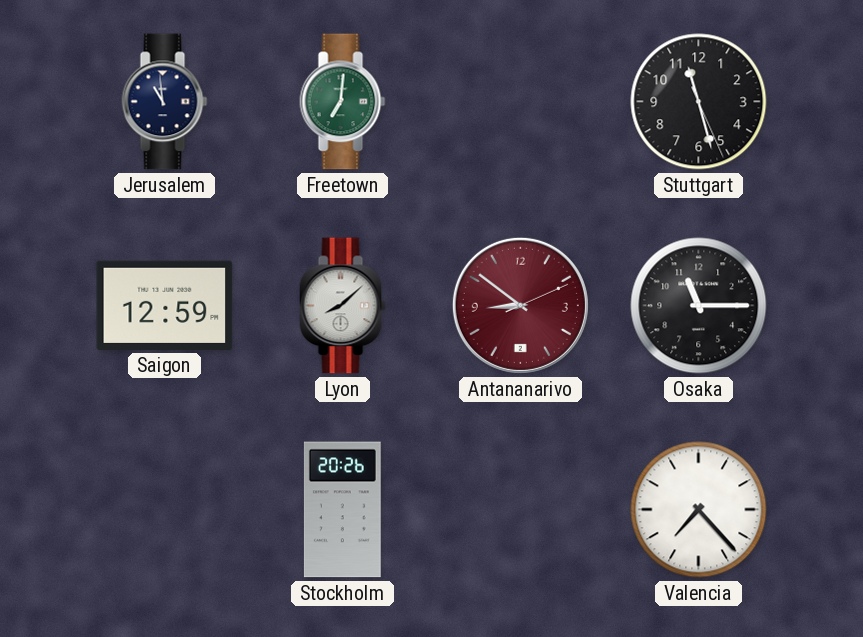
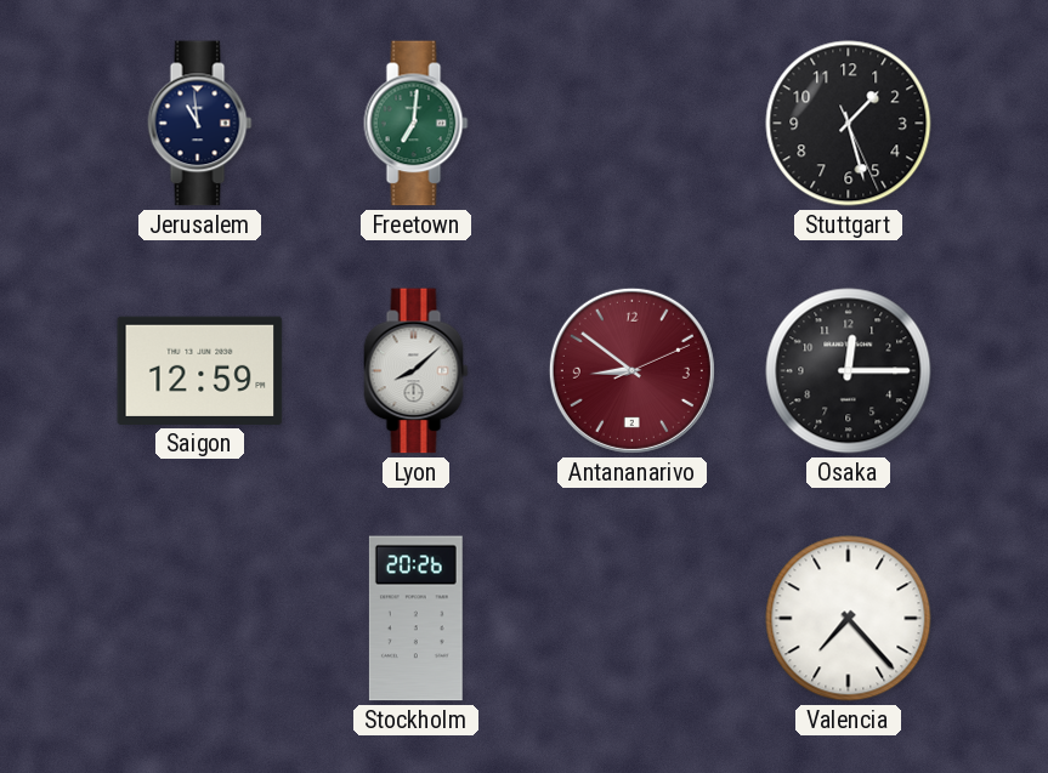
Stuttgart: 11:27 -> 1:27 (849, 124)
Osaka: 11:15 -> 12:15 (849, 371)
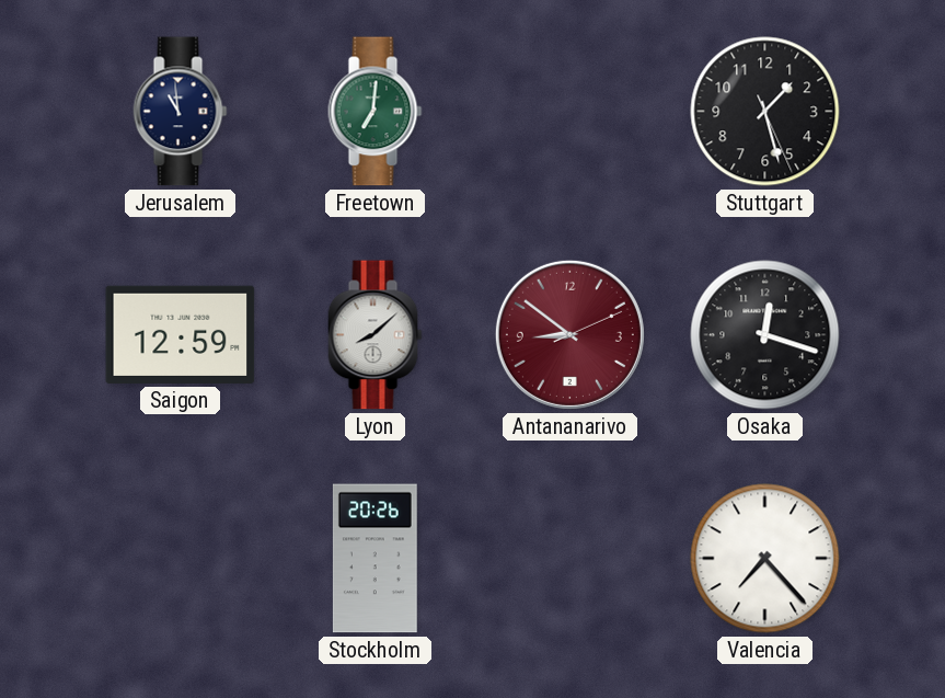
Osaka: 12:15 -> 12:18 (765, 335)
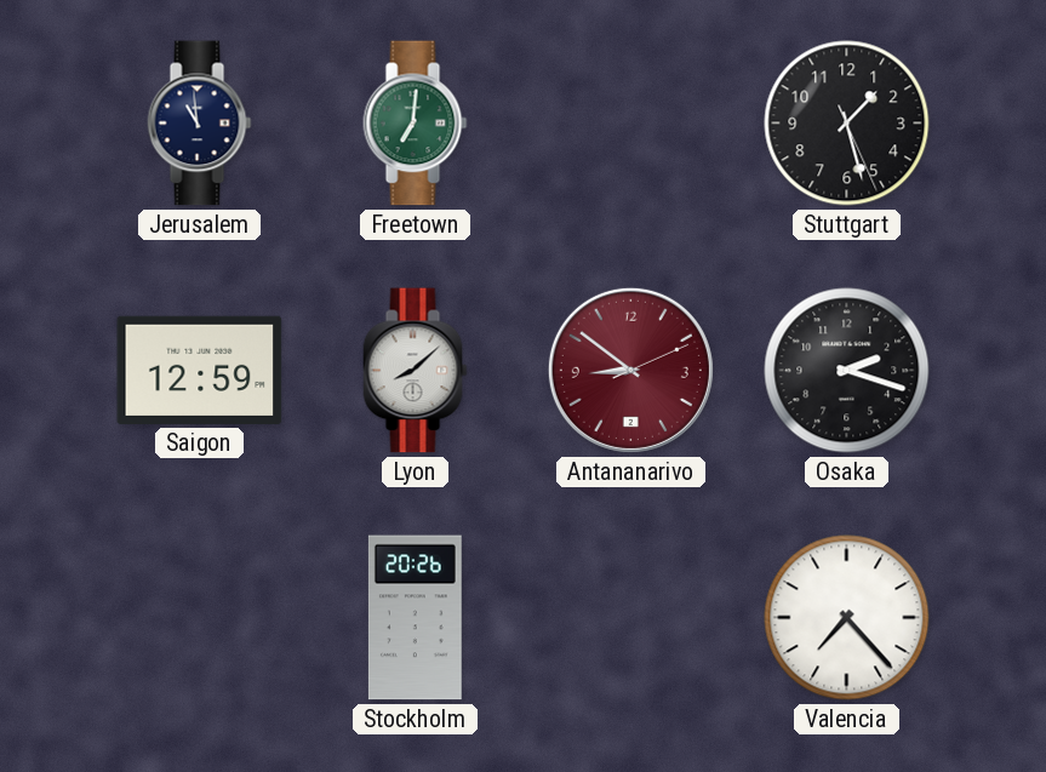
Osaka: 12:18 -> 2:18 (847, 371)
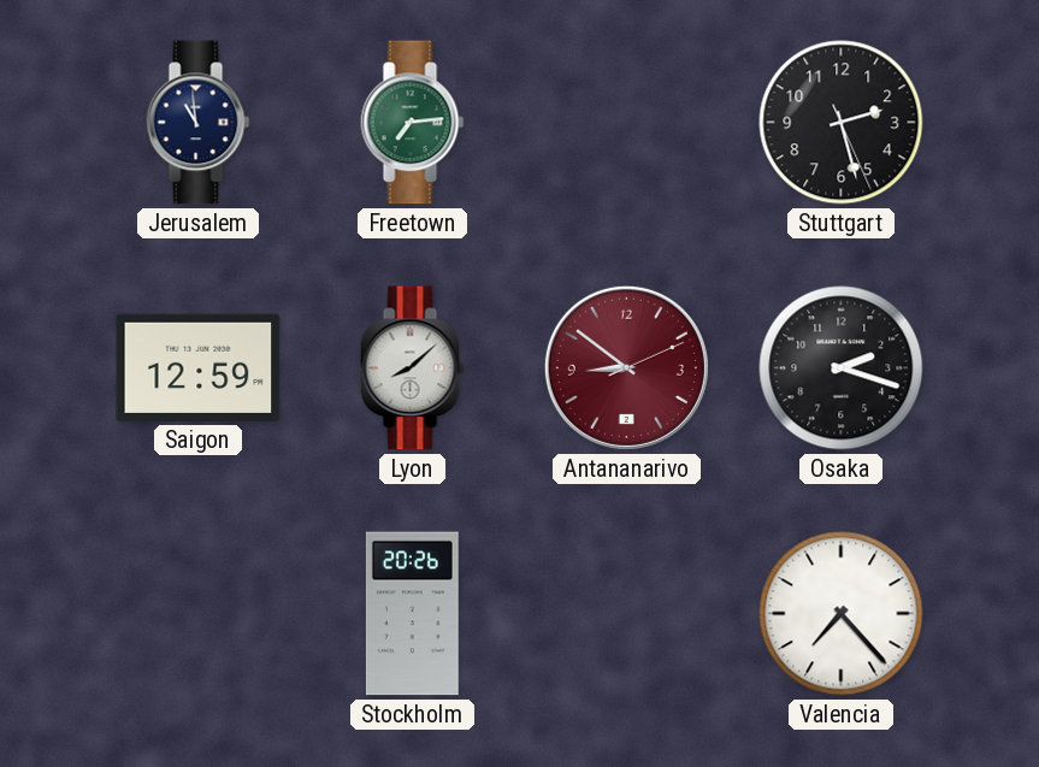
Freetown: 7:01 -> 7:14 (413, 123)
Stuttgart: 1:27 -> 2:27 (842, 123)
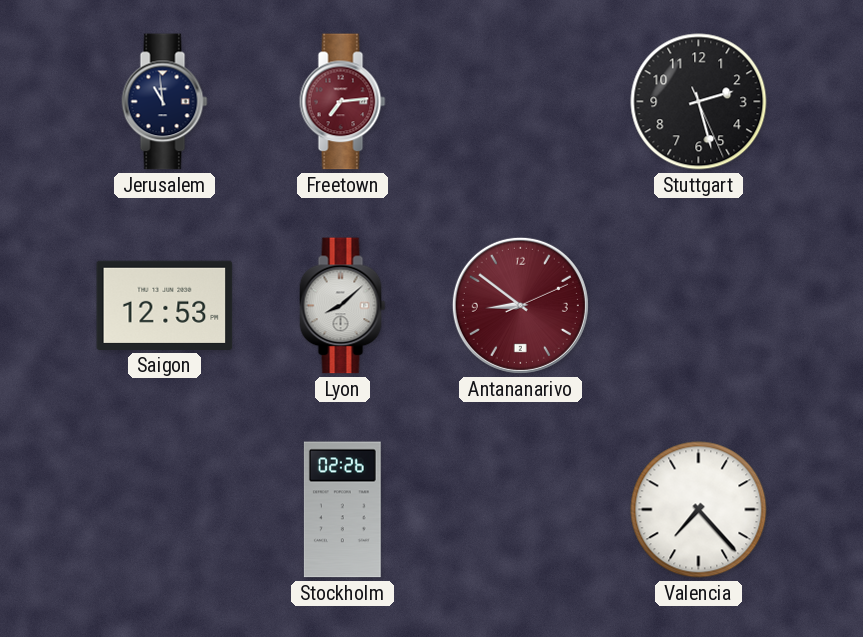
Freetown dial: green -> burgundy (343, 102)
Saigon: 12:59 -> 12:53 (165, 305)
Osaka: 2:18 -> none (842, 368)
Stockholm: 20:26 -> 02:26 (342, 510)
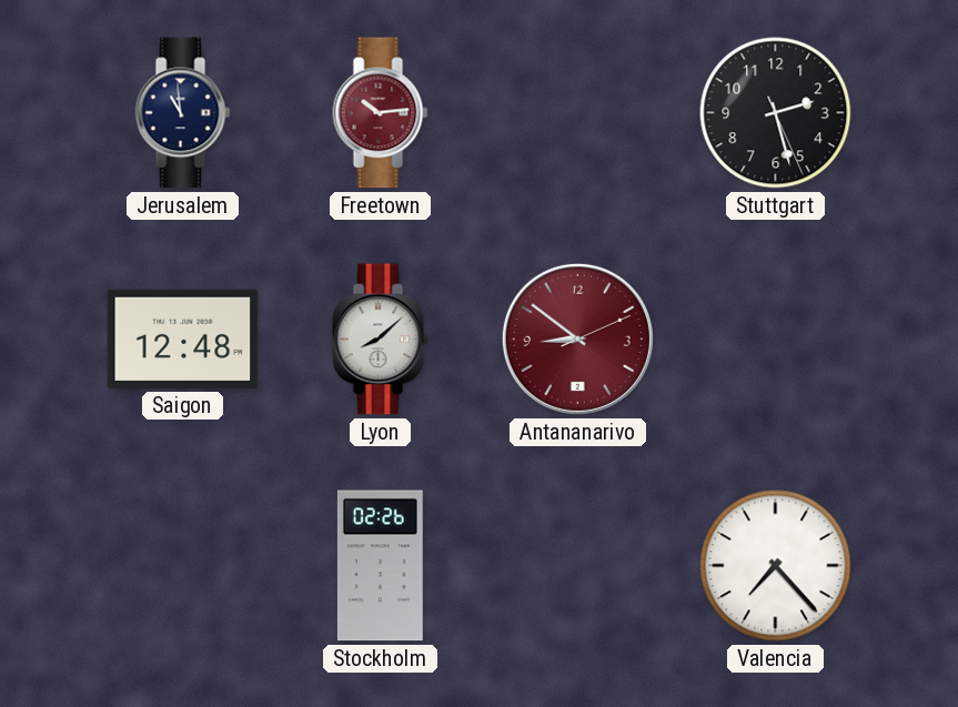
Freetown: 7:14 -> 10:14 (381, 113)
Saigon: 12:53 -> 12:48 (183, 339)
